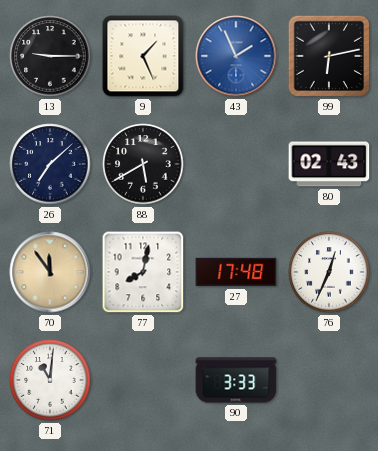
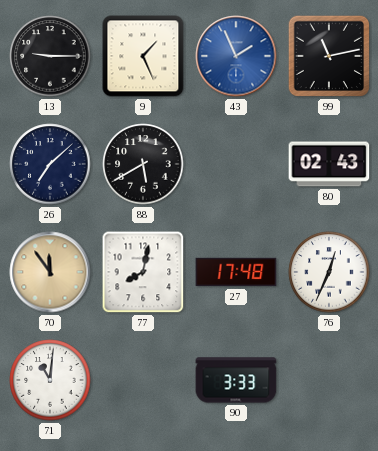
99: 6:13 -> 11:13 (329, 56)
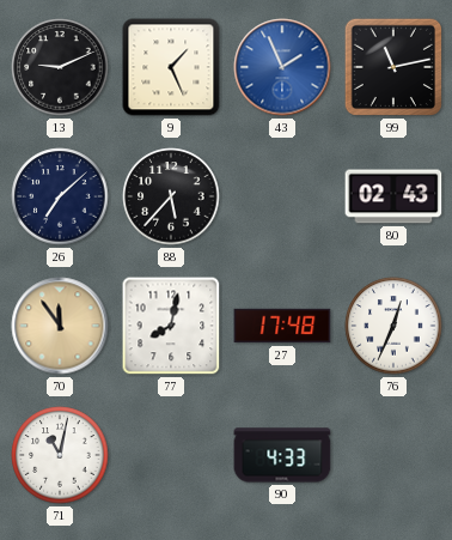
13: 9:15 -> 9:11 (60, 67)
88: 5:40 -> 5:37 (171, 196)
71: 11:01 -> 11:02 (60, 455)
90: 3:33 -> 4:33 (282, 455)
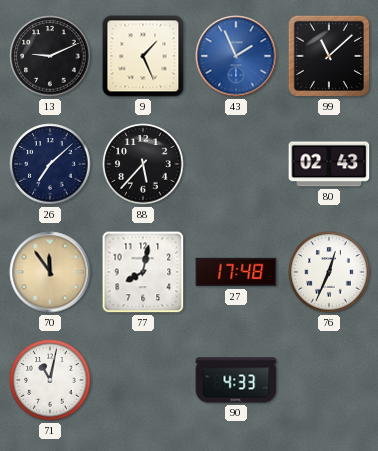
99: 11:13 -> 11:08 (329, 56)
